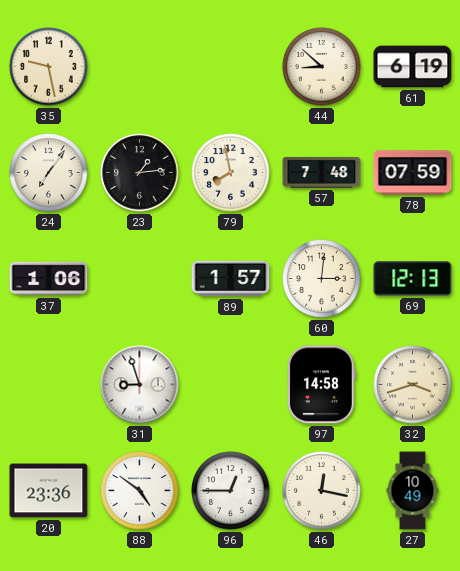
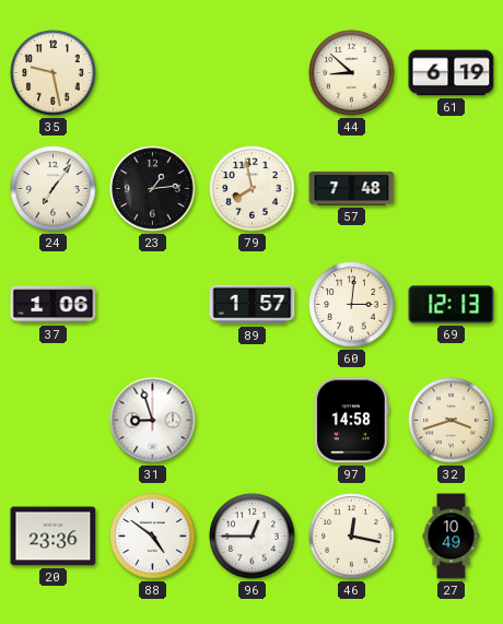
78: 07:59 -> none (413, 173)
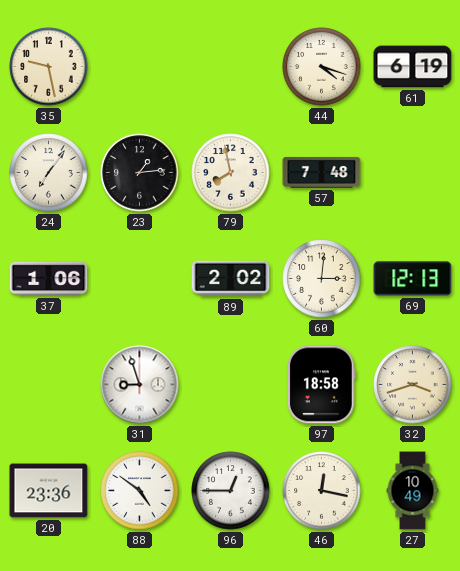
44: 8:52 -> 4:18 (322, 67)
89: 1:57 -> 2:02 (231, 279)
97: 14:58 -> 18:58 (321, 385)
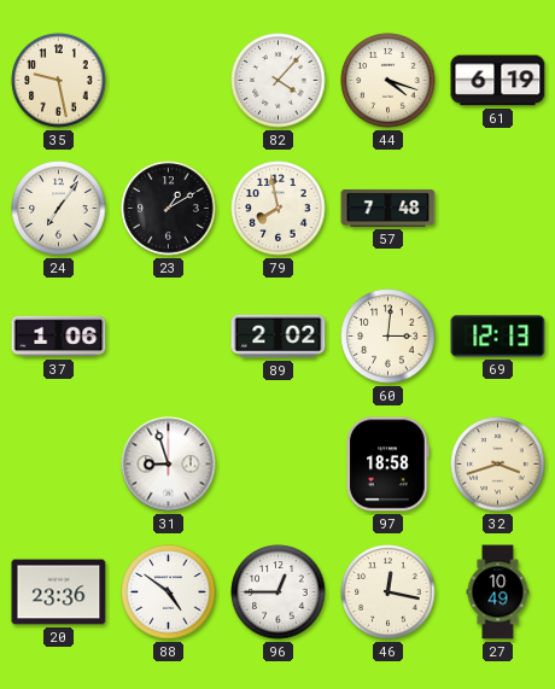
82: none -> 4:07 (279, 81)
23: 1:14 -> 1:10 (169, 209)
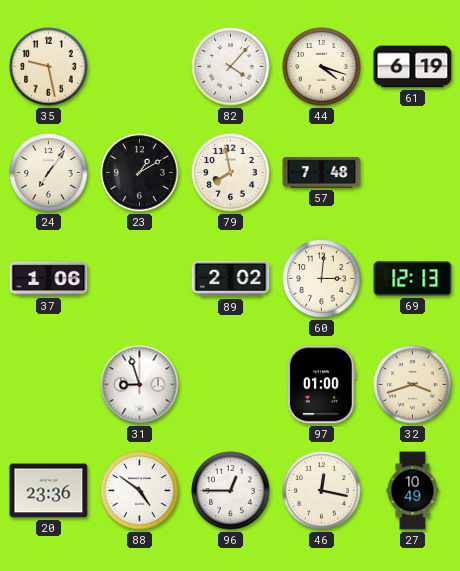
97: 18:58 -> 01:00 (321, 385)
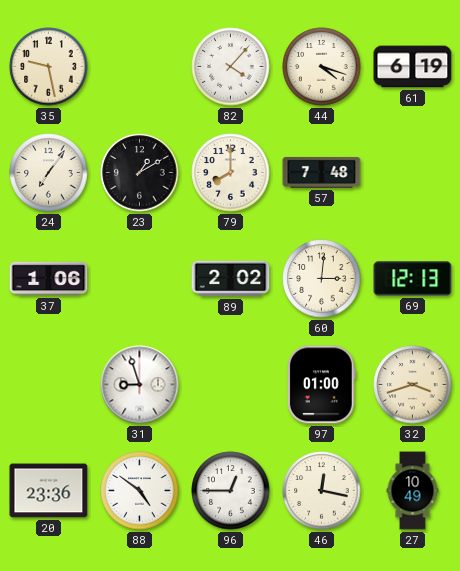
79: 7:58 -> 8:00 (231, 173)
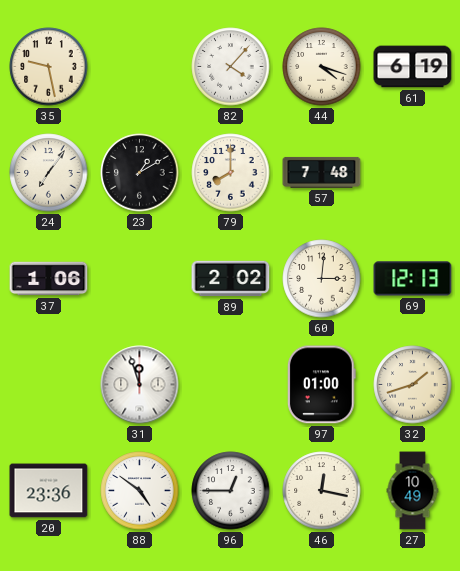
31: 8:57 -> 11:57 (140, 385)
32: 3:42 -> 1:42 (413, 385)
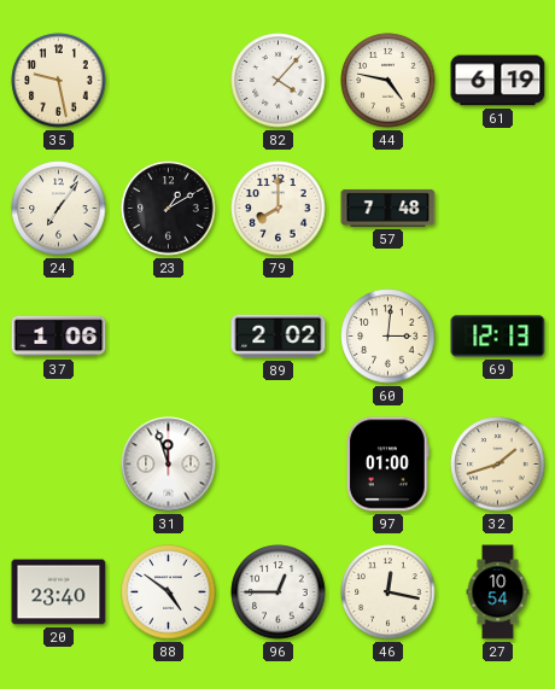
44: 4:18 -> 4:47 (388, 81)
20: 23:36 -> 23:40 (59, 592)
27: 10:49 -> 10:54 (498, 592)
